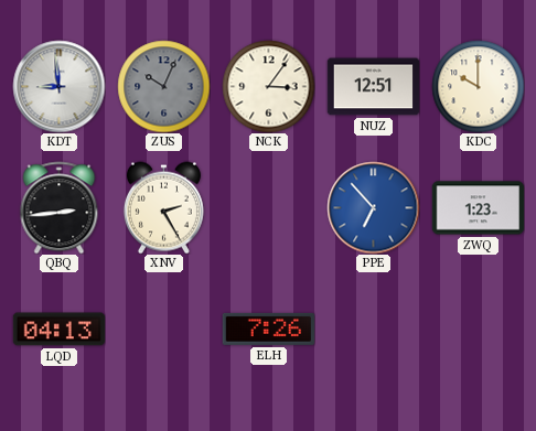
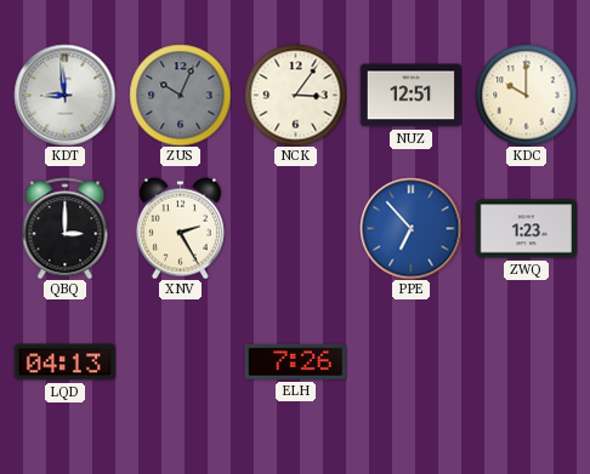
QBQ: 2:44 -> 3:00 (66, 228)
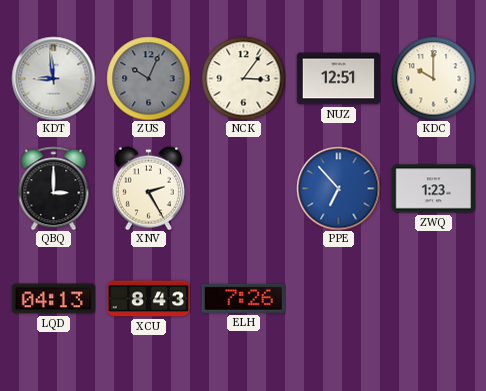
XCU: none -> 8:43 (148, 299)
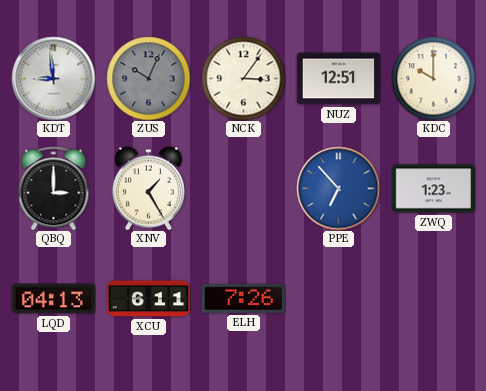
XNV: 2:25 -> 1:25 (148, 188)
XCU: 8:43 -> 6:11 (148, 299)
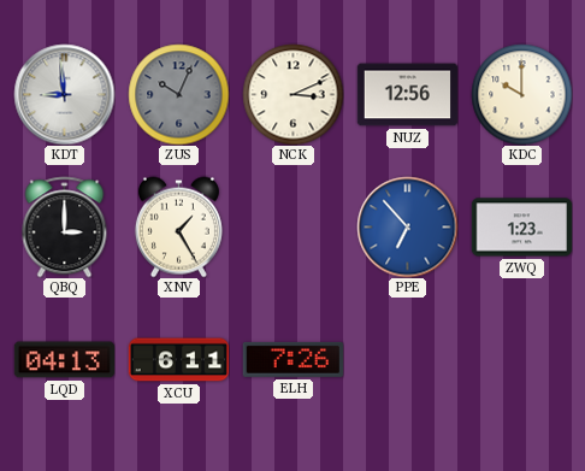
NCK: 3:06 -> 3:11 (292, 94)
NUZ: 12:51 -> 12:56 (407, 95)
